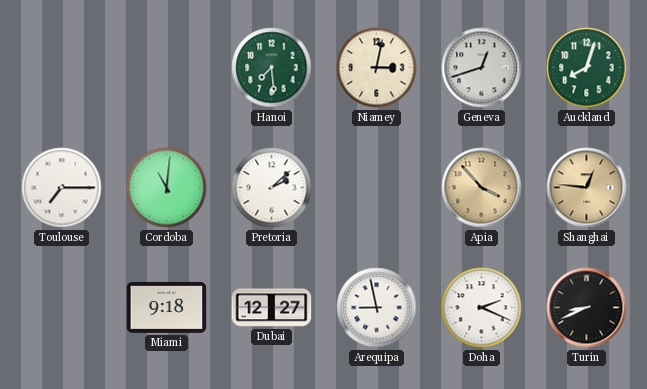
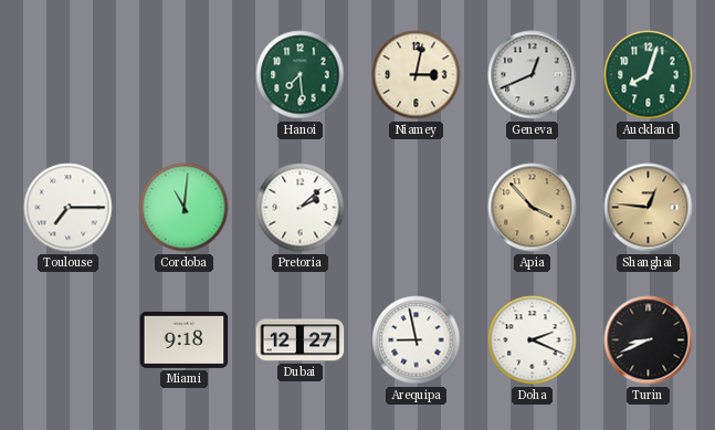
Geneva: 12:42 -> 12:41 (533, 75)
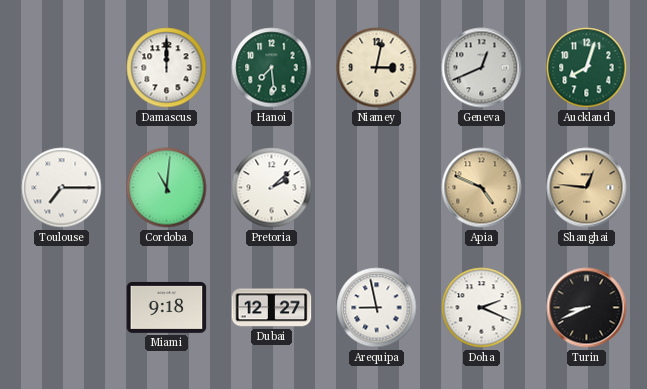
Damascus: none -> 12:00 (167, 68)
Apia: 3:53 -> 4:49 (482, 188)
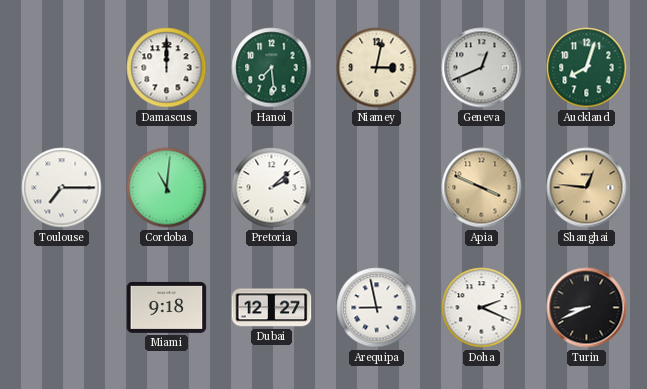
Apia: 4:49 -> 3:49 (482, 188)
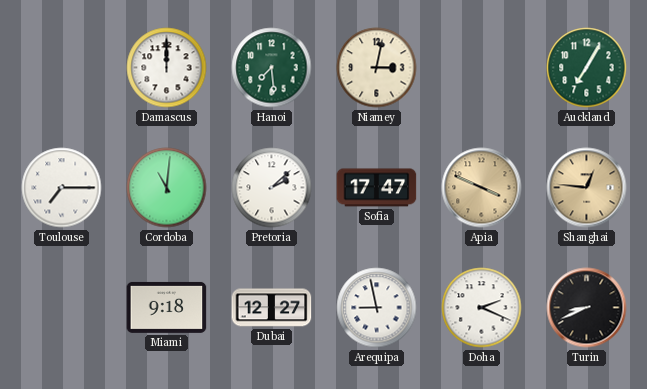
Geneva: 12:41 -> none (482, 68)
Auckland: 8:03 -> 7:05 (587, 68)
Sofia: none -> 17:47 (377, 188)
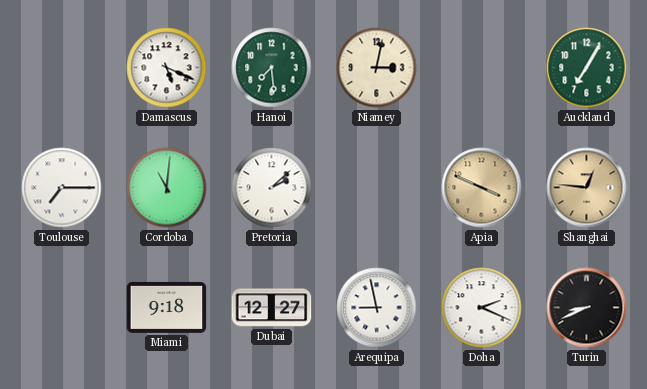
Damascus: 12:00 -> 5:19 (167, 68)
Sofia: 17:47 -> none (377, 188)
